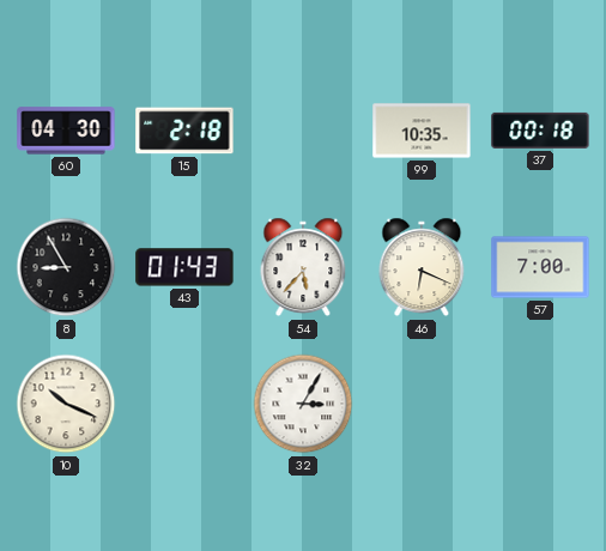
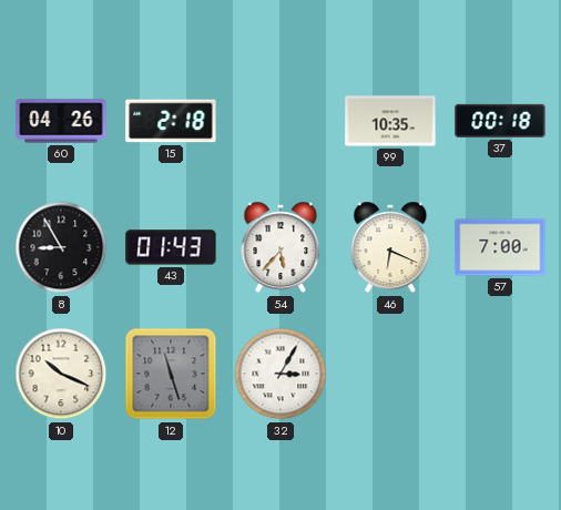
60: 04:30 -> 04:26 (61, 121)
12: none -> 11:27 (171, 374)
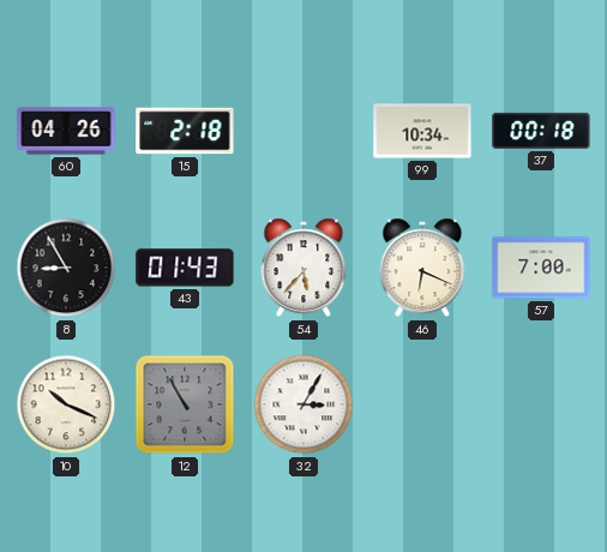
99: 10:35 -> 10:34 (422, 131)
12: 11:27 -> 10:55 (185, 404)
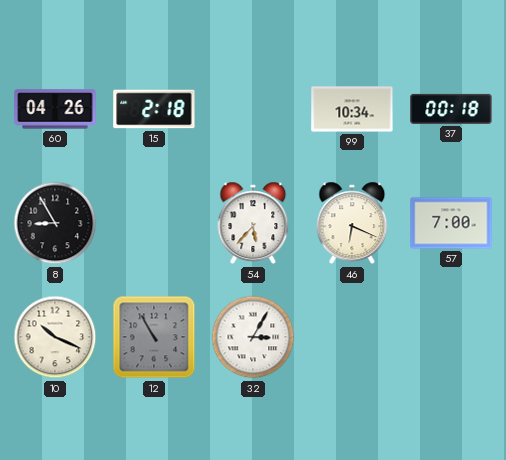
43: 01:43 -> none (185, 268)
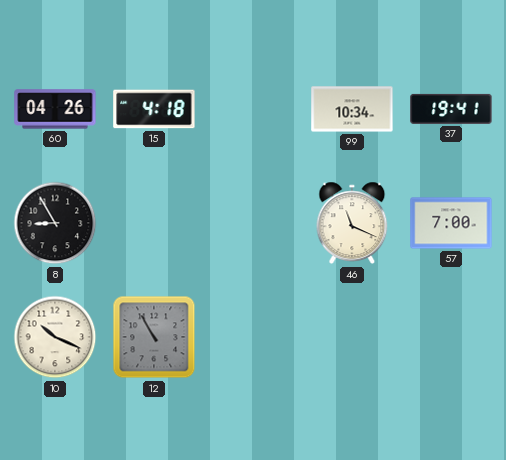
15: 2:18 -> 4:18 (154, 109)
37: 00:18 -> 19:41 (451, 109)
54: 5:37 -> none (253, 223)
46: 6:19 -> 11:19 (352, 223)
32: 3:05 -> none (253, 337)
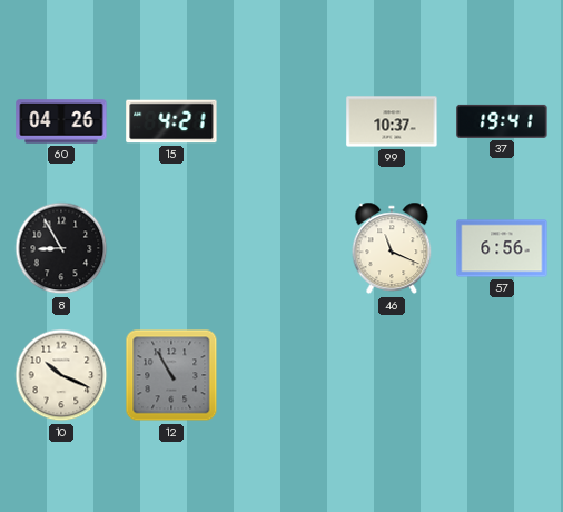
15: 4:18 -> 4:21 (171, 121)
99: 10:34 -> 10:37 (392, 121)
57: 7:00 -> 6:56 (502, 248)
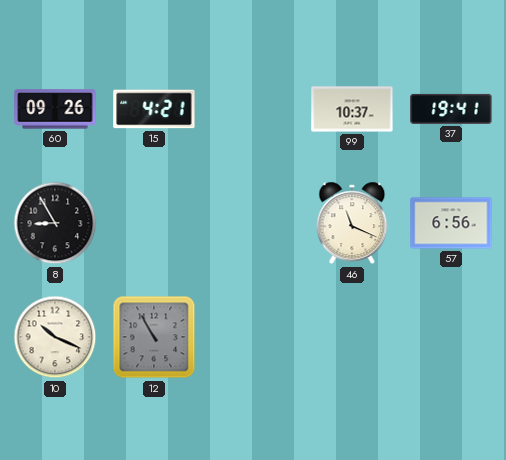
60: 04:26 -> 09:26 (55, 109)
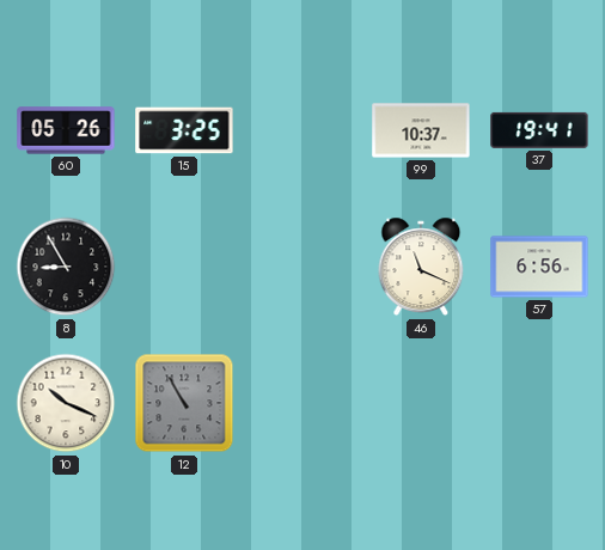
60: 09:26 -> 05:26 (66, 130)
15: 4:21 -> 3:25 (184, 130)
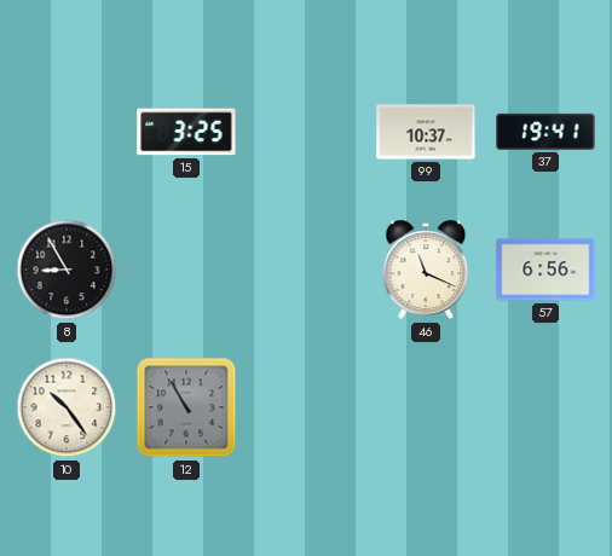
60: 05:26 -> none (66, 130)
10: 10:19 -> 10:24 (67, 407)
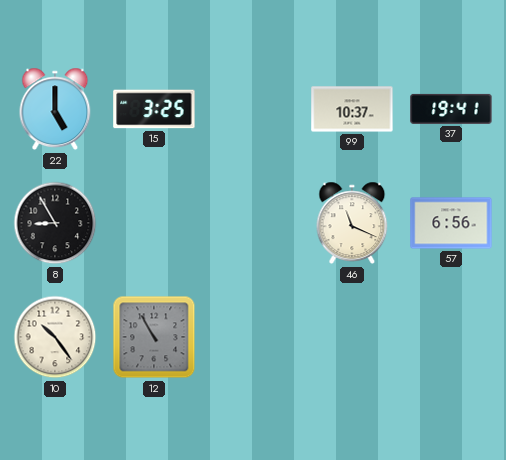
22: none -> 5:00 (55, 109)
